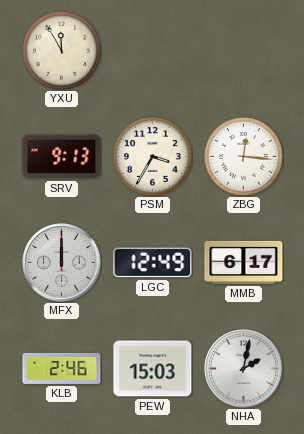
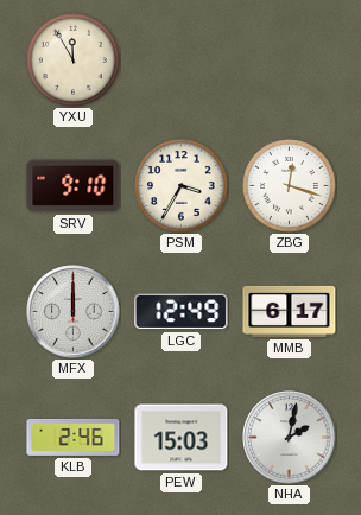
SRV: 9:13 -> 9:10 (74, 186)
ZBG: 12:16 -> 12:18 (290, 186)
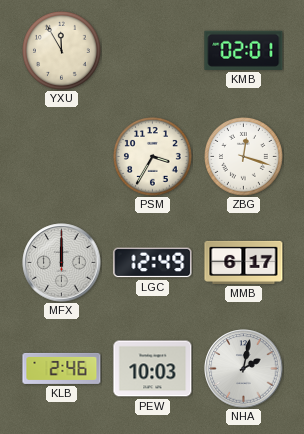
KMB: none -> 02:01 (244, 50)
SRV: 9:10 -> none (74, 186)
PEW: 15:03 -> 10:03 (153, 369)
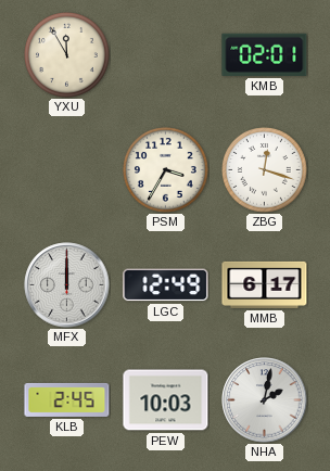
KLB: 2:46 -> 2:45 (67, 399)
